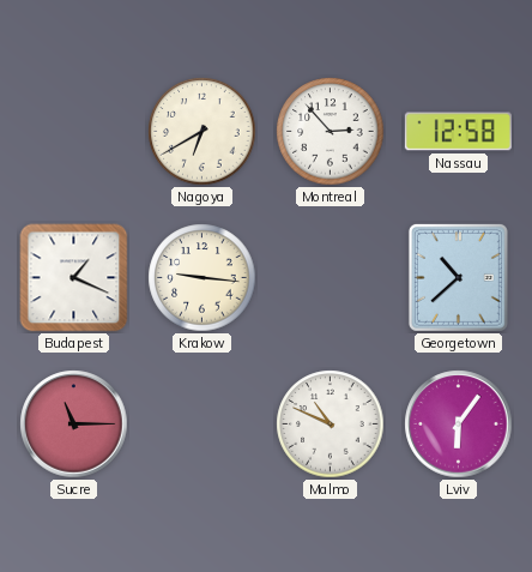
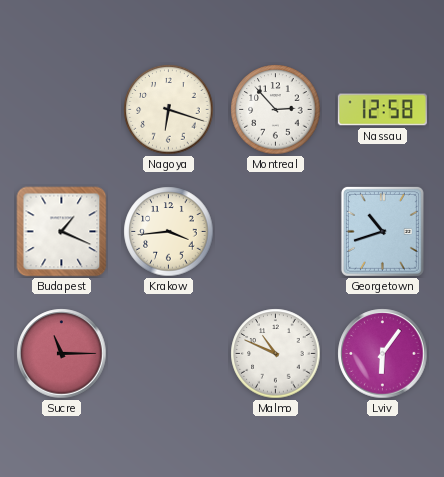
Nagoya: 6:40 -> 6:18 (169, 110)
Krakow: 9:16 -> 3:44 (169, 232)
Georgetown: 10:38 -> 10:42 (382, 231)
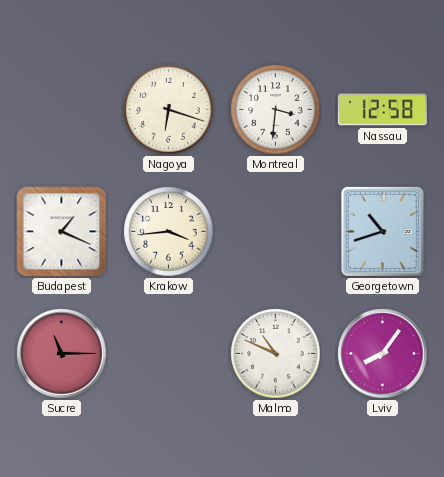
Montreal: 2:53 -> 3:31 (276, 110)
Lviv: 6:06 -> 8:06 (383, 354)
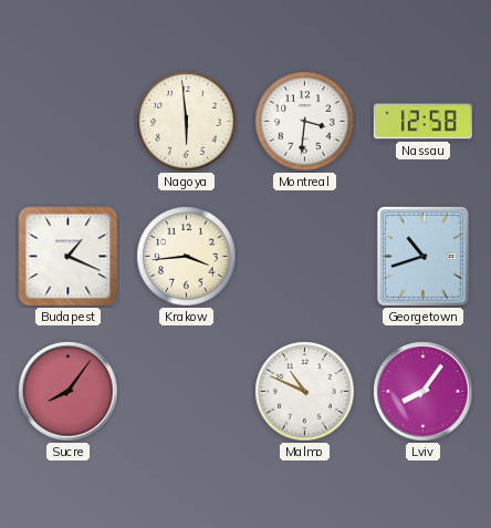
Nagoya: 6:18 -> 5:59 (187, 122)
Sucre: 11:15 -> 8:06 (69, 392)
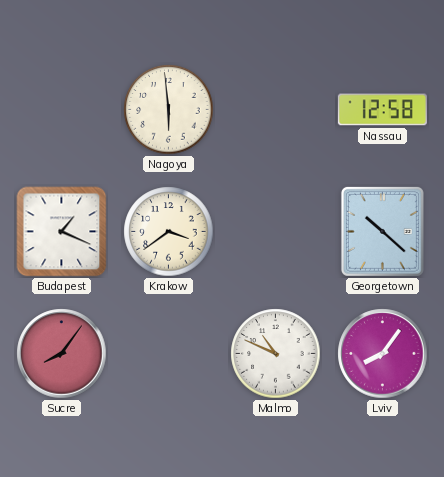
Montreal: 3:31 -> none (305, 122)
Krakow: 3:44 -> 3:39 (169, 232)
Georgetown: 10:42 -> 10:22 (382, 231)
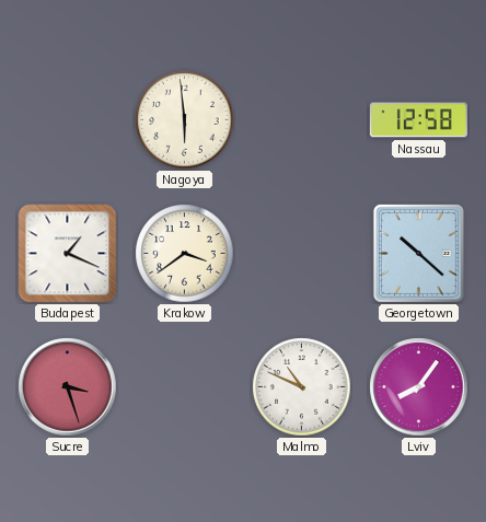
Sucre: 8:06 -> 3:27 (68, 387)
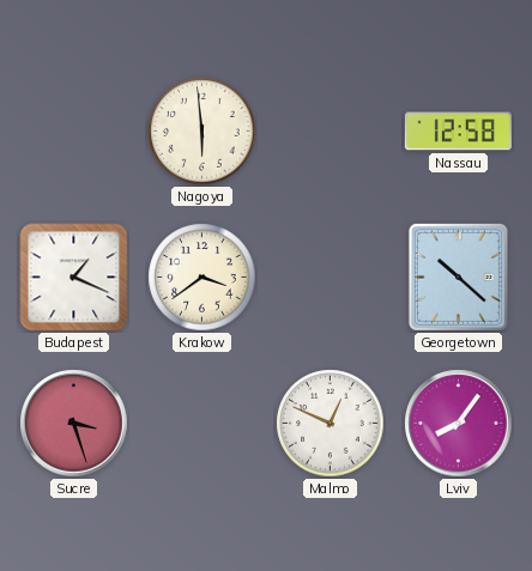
Malmo: 10:49 -> 12:49 (331, 424)
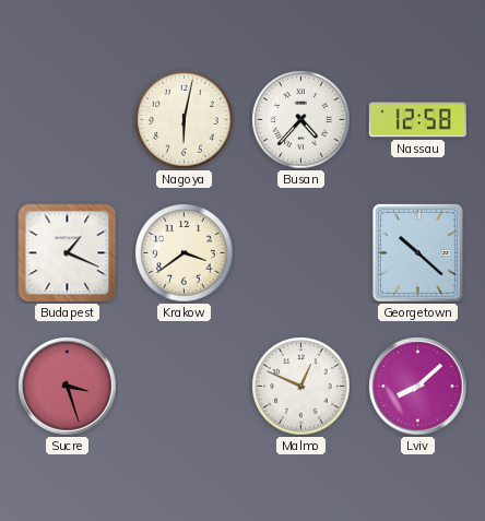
Nagoya: 5:59 -> 6:02 (185, 120)
Busan: none -> 4:37 (301, 120)
Lviv: 8:06 -> 8:08 (418, 387)
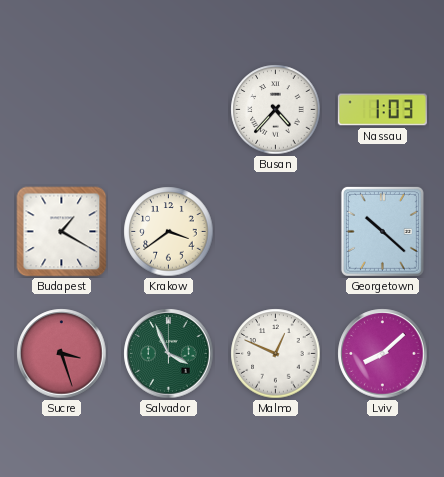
Nagoya: 6:02 -> none (185, 120)
Nassau: 12:58 -> 1:03 (382, 110)
Budapest: 1:19 -> 1:20 (62, 232)
Salvador: none -> 3:56 (169, 354)
